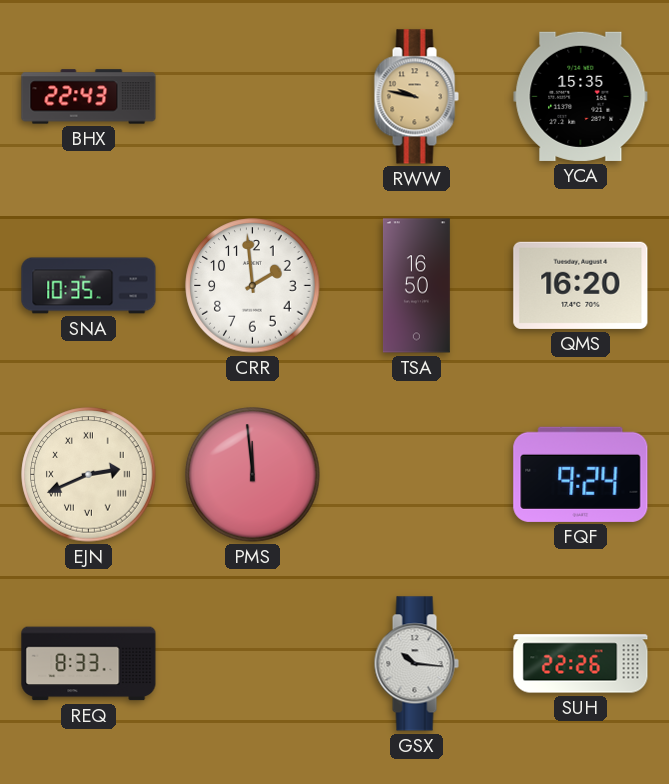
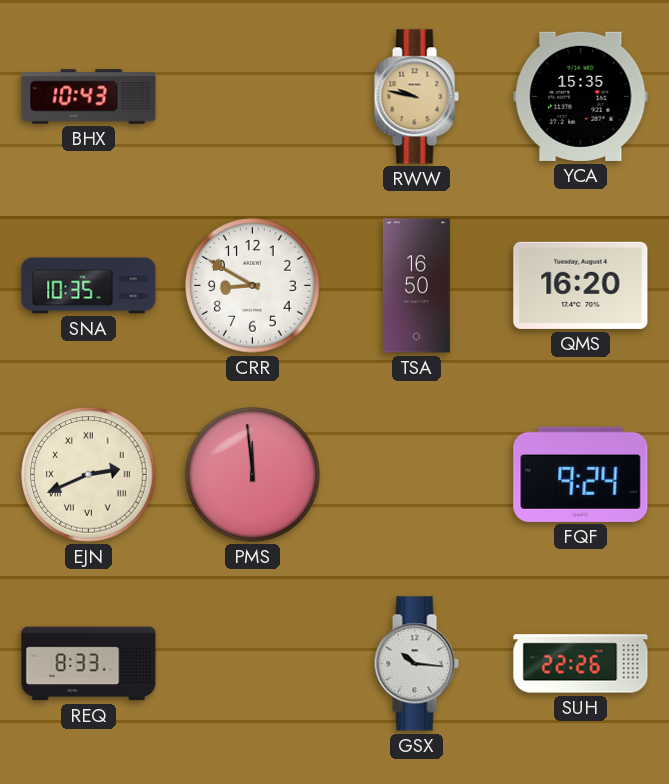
BHX: 22:43 -> 10:43 (89, 97)
CRR: 1:59 -> 8:50 (253, 286)
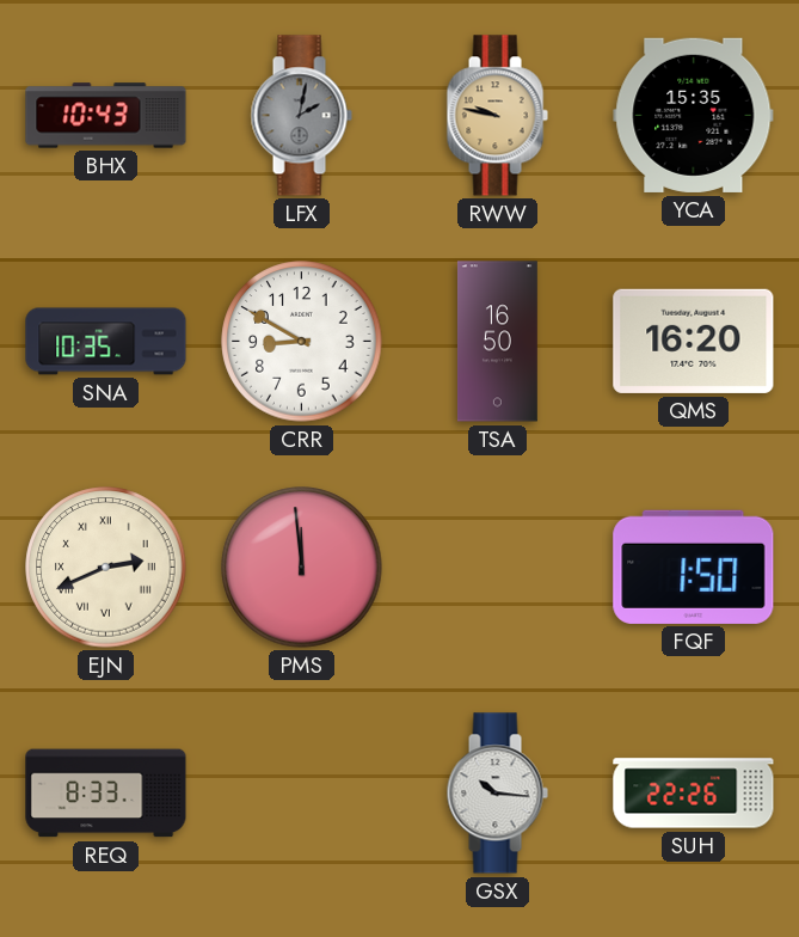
LFX: none -> 2:02 (301, 116)
FQF: 9:24 -> 1:50 (694, 567)
